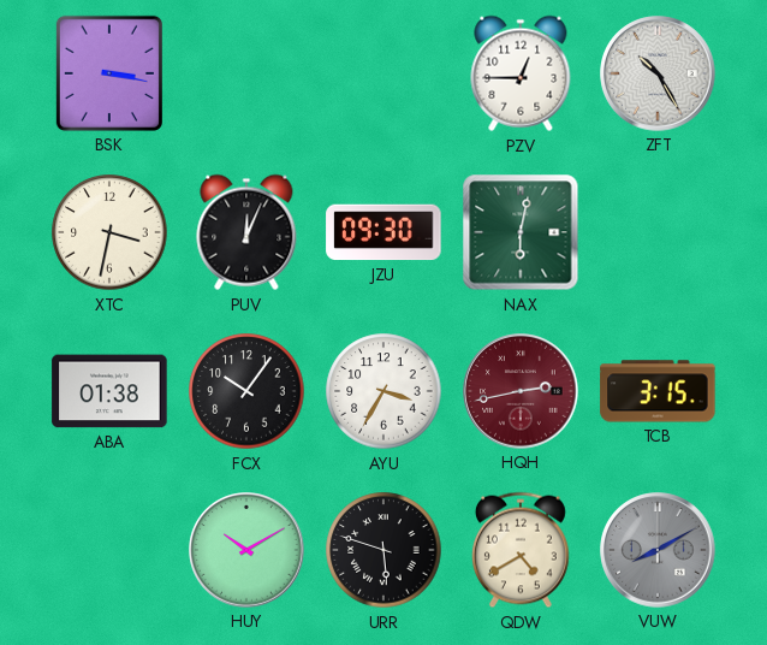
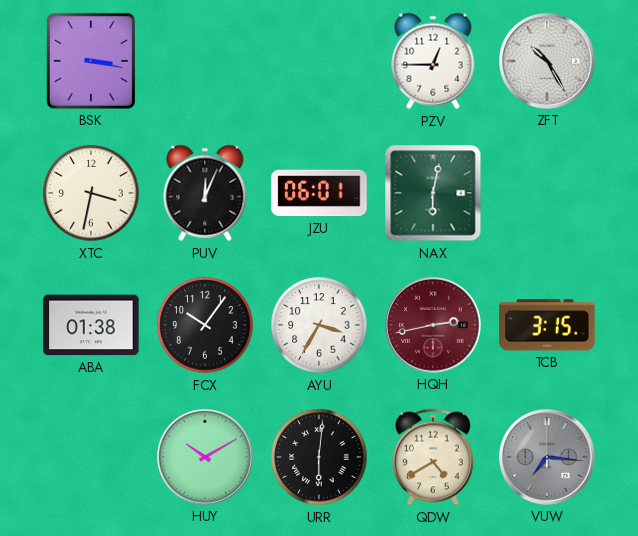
JZU: 09:30 -> 06:01 (319, 193)
URR: 5:48 -> 6:01 (319, 457)
VUW: 8:10 -> 7:16 (547, 457)
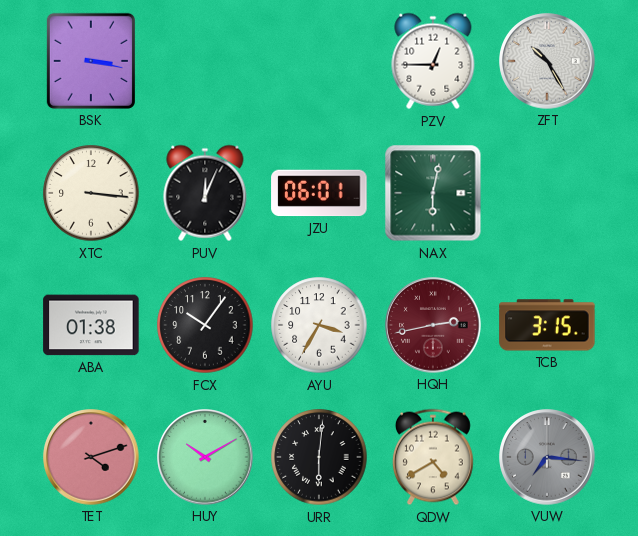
XTC: 3:32 -> 3:16 (91, 193)
TET: none -> 4:12 (91, 457)
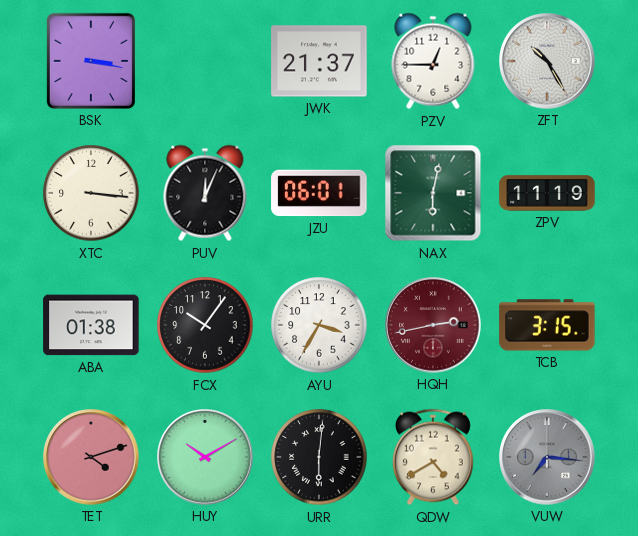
JWK: none -> 21:37 (319, 61)
ZPV: none -> 11:19 (547, 193)
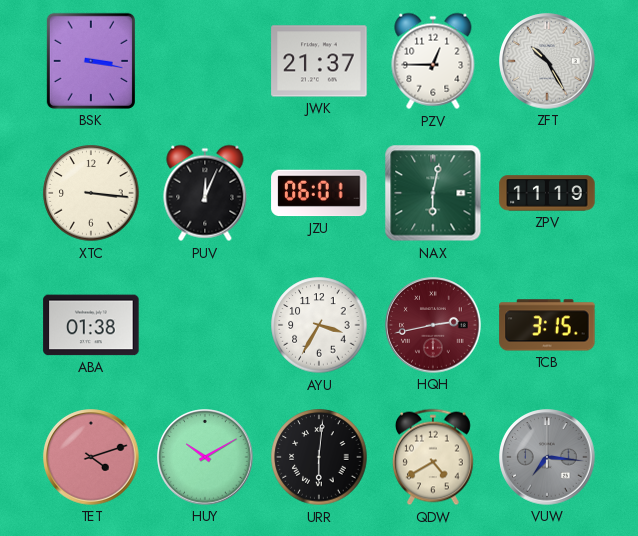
FCX: 10:06 -> none (205, 325)
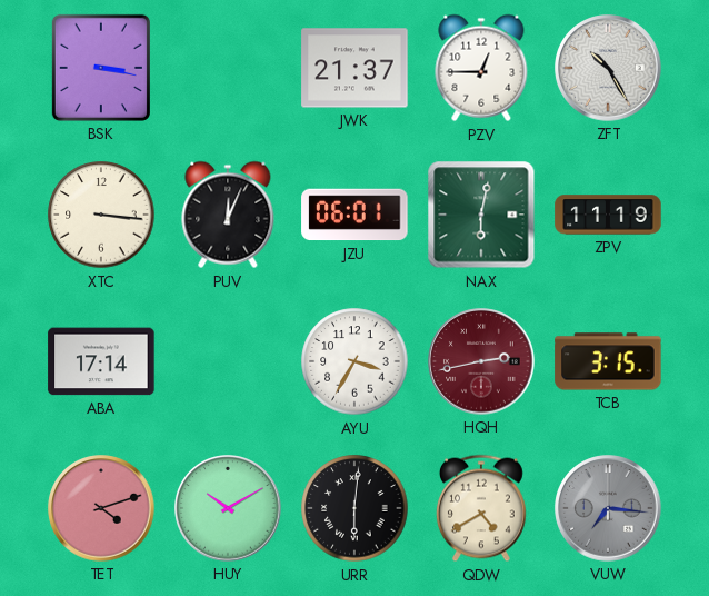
ABA: 01:38 -> 17:14 (101, 361)
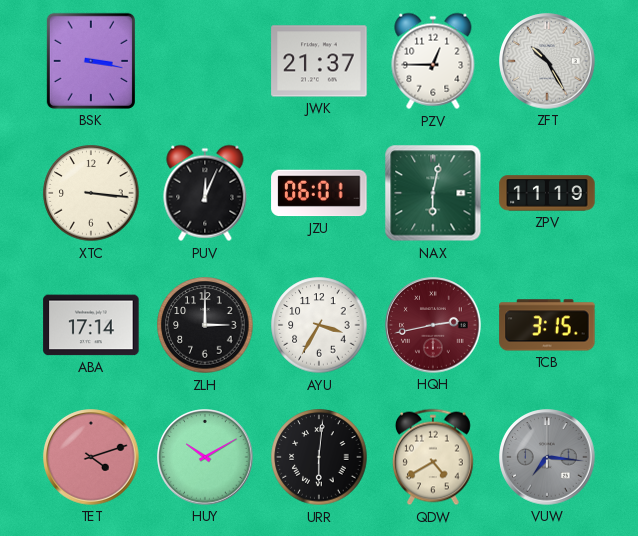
ZLH: none -> 3:00 (205, 325)
